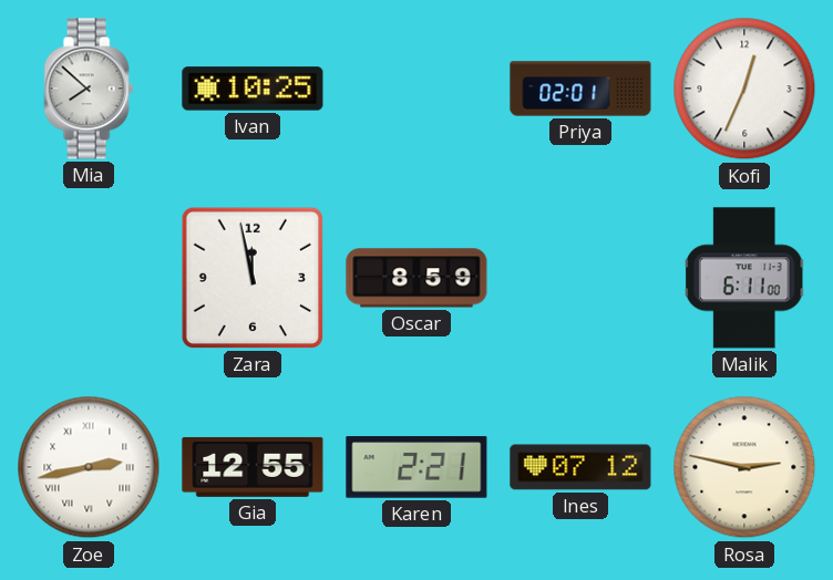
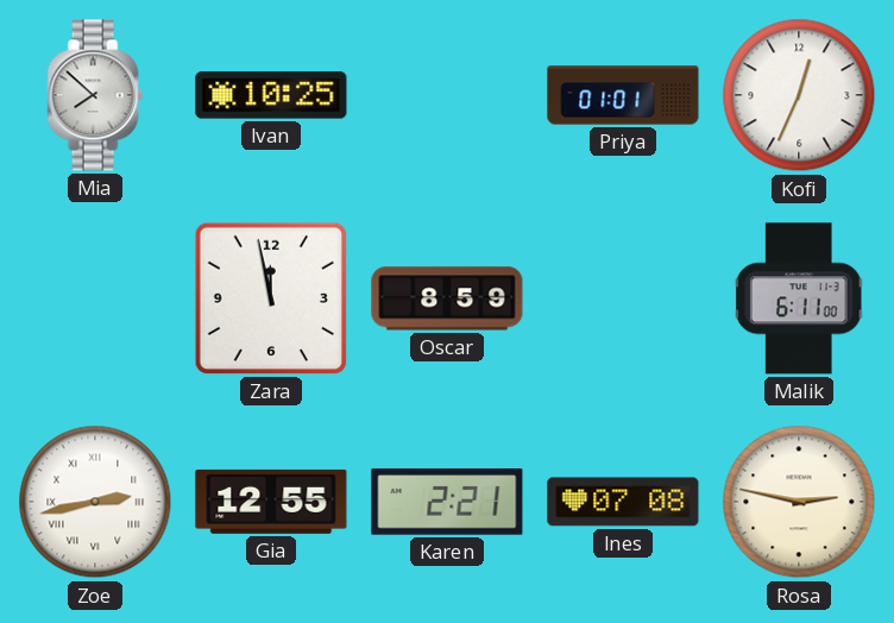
Priya: 02:01 -> 01:01 (623, 95)
Ines: 07:12 -> 07:08 (623, 502)
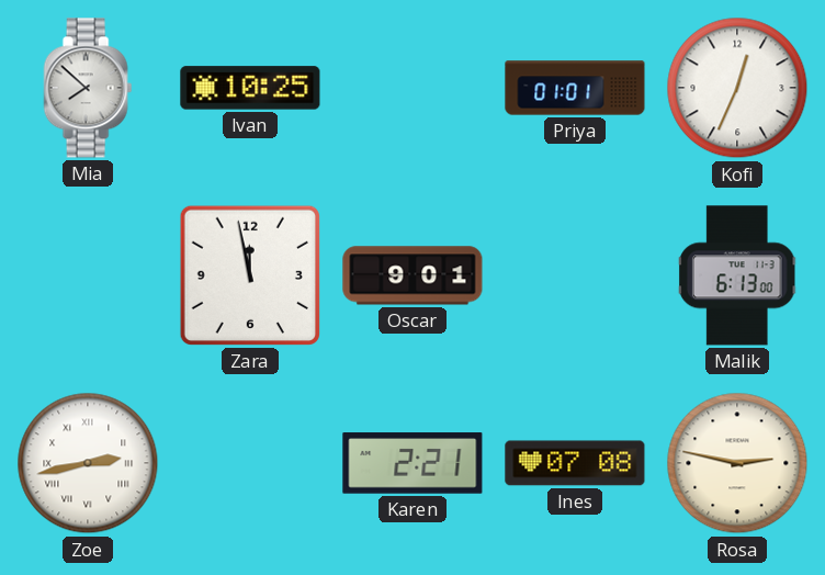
Oscar: 8:59 -> 9:01 (412, 275)
Malik: 6:11 -> 6:13 (737, 275)
Gia: 12:55 -> none (271, 502)
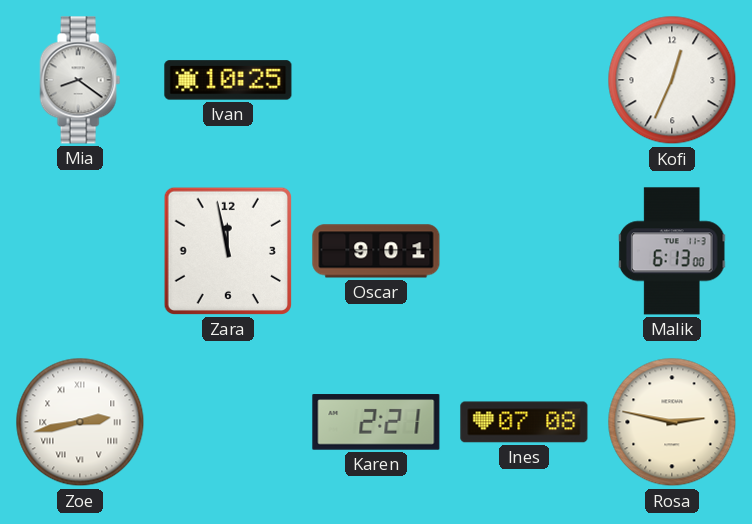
Mia: 7:52 -> 8:21 (80, 80)
Priya: 01:01 -> none (575, 88)
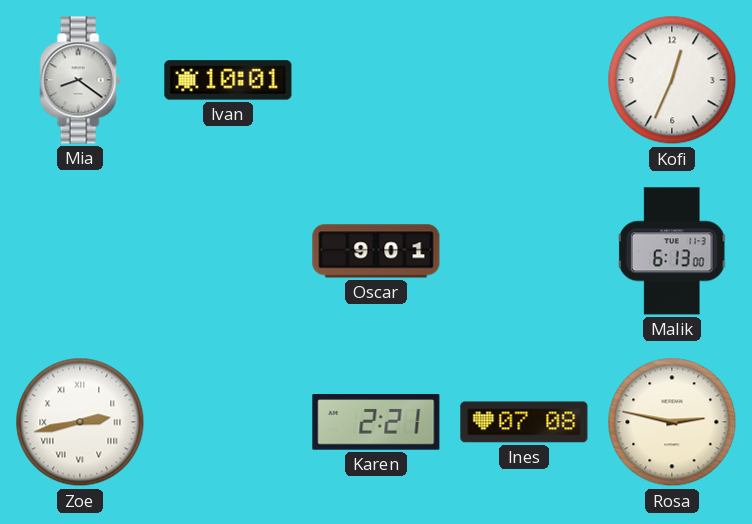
Ivan: 10:25 -> 10:01 (228, 80)
Zara: 11:58 -> none (228, 251)
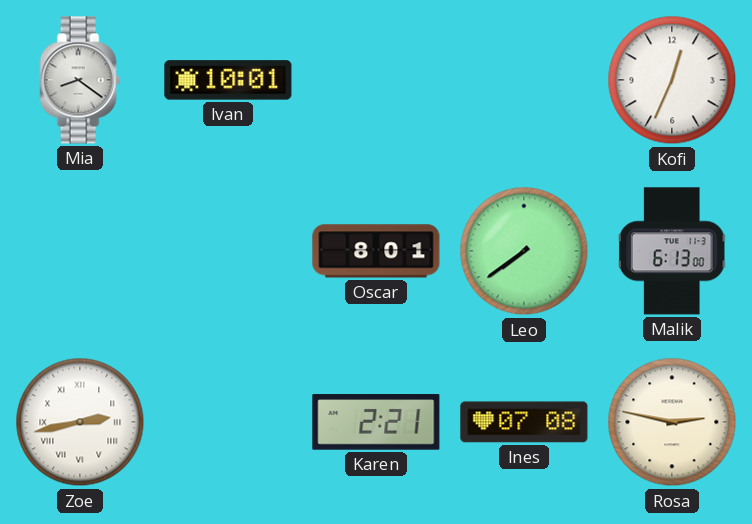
Oscar: 9:01 -> 8:01 (376, 251)
Leo: none -> 7:39 (524, 251)
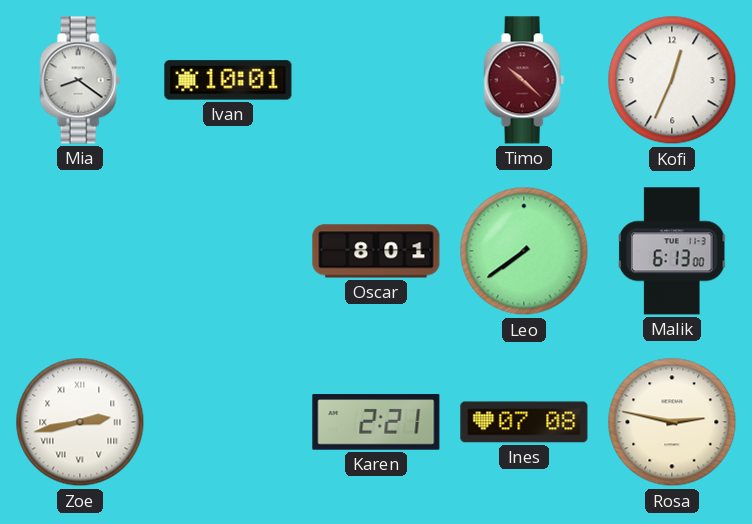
Timo: none -> 10:22 (524, 80)
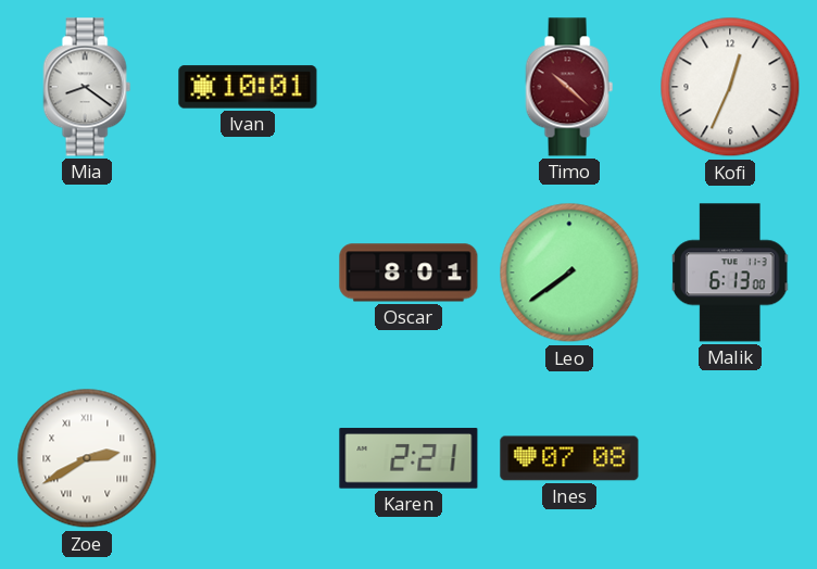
Zoe: 2:43 -> 2:40 (87, 458)
Rosa: 2:47 -> none (672, 422)
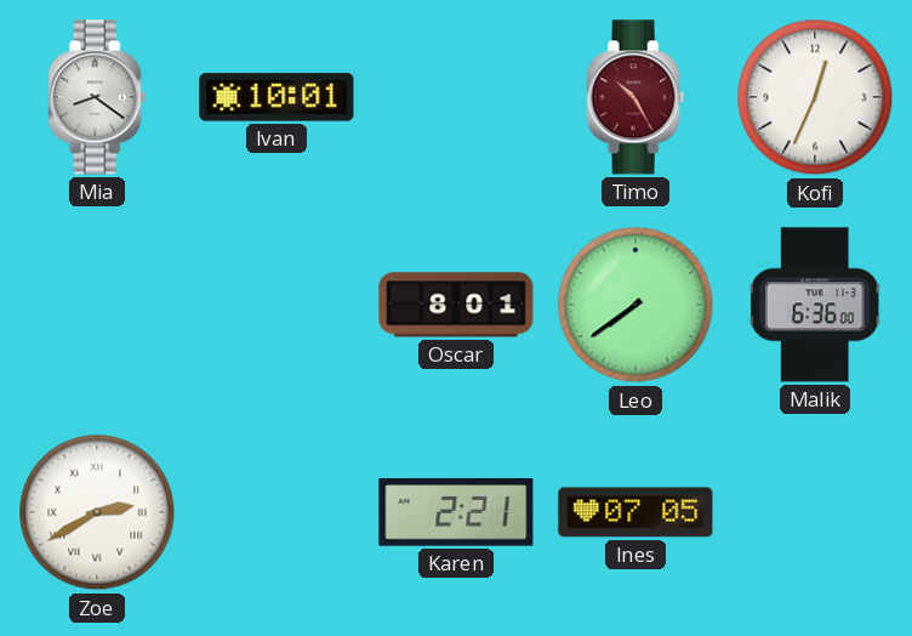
Timo: 10:22 -> 10:25 (635, 97)
Malik: 6:13 -> 6:36 (815, 305)
Ines: 07:08 -> 07:05 (635, 512)
